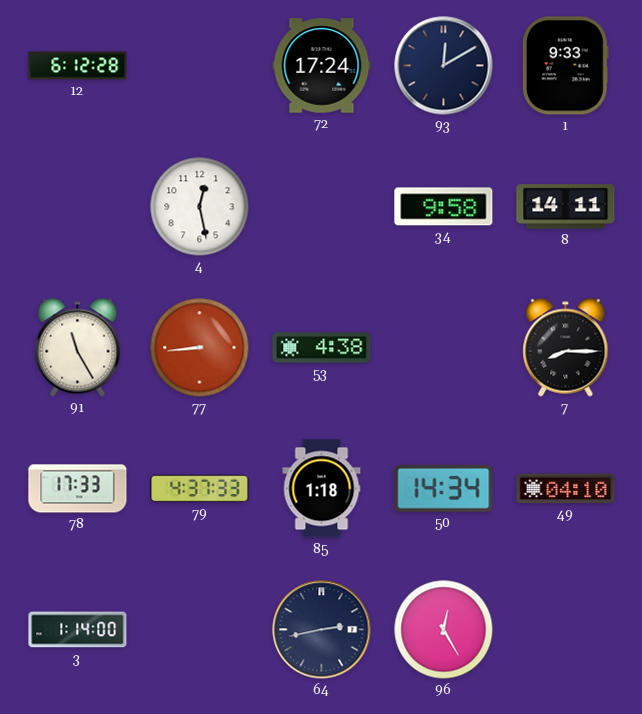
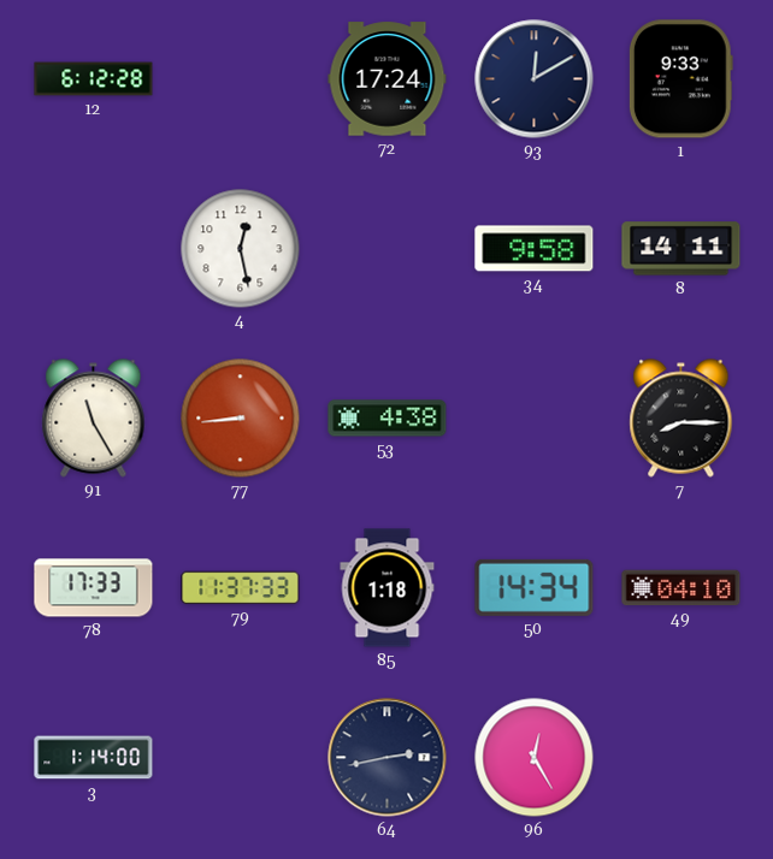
79: 4:37 -> 11:37 (241, 588)
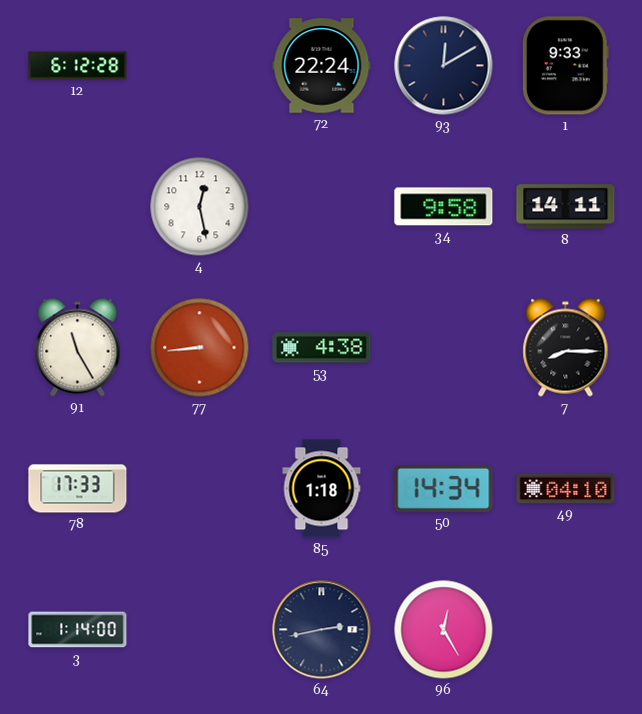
72: 17:24 -> 22:24 (322, 66)
79: 11:37 -> none (241, 588)
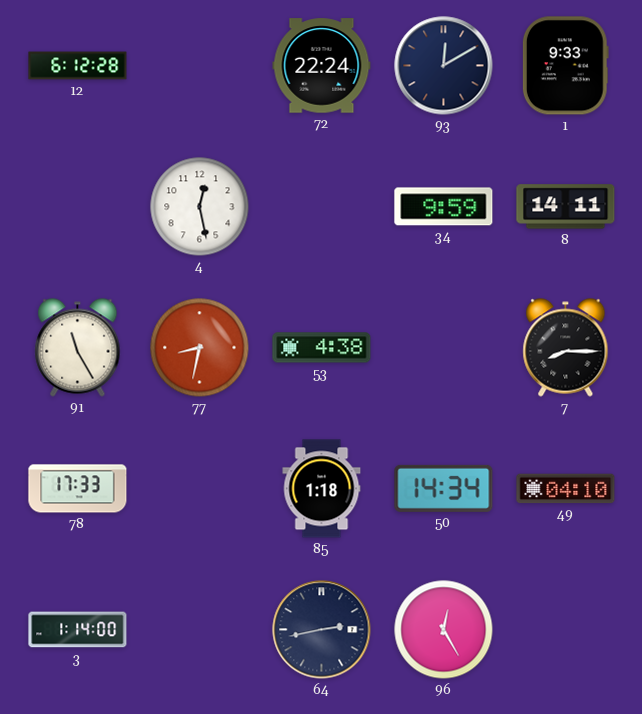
34: 9:58 -> 9:59 (444, 207)
77: 8:44 -> 8:32 (200, 348)
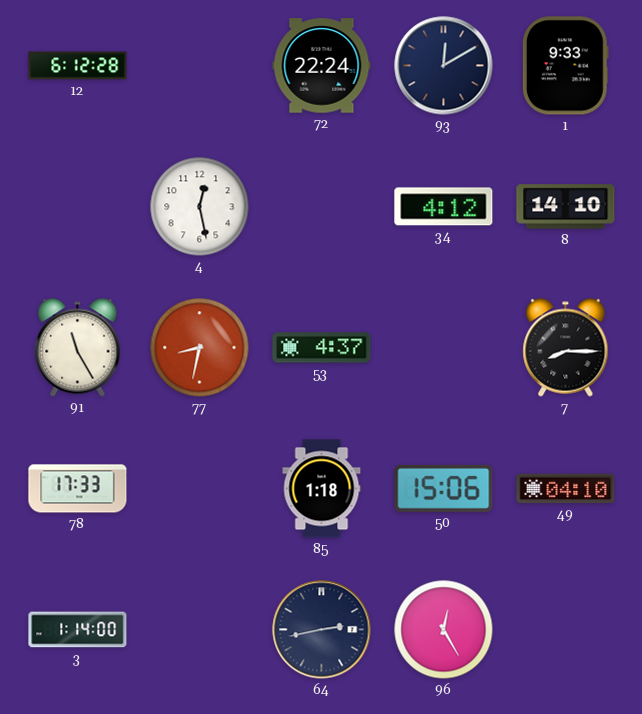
34: 9:59 -> 4:12 (444, 207)
8: 14:11 -> 14:10 (566, 207)
53: 4:38 -> 4:37 (322, 348)
50: 14:34 -> 15:06 (444, 488)
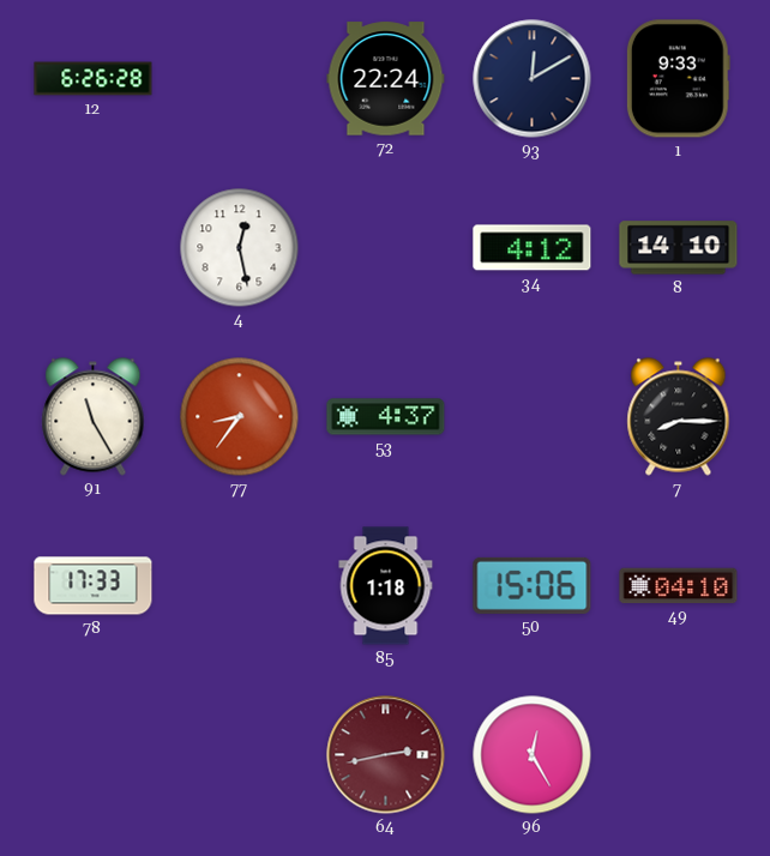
12: 6:12 -> 6:26 (94, 79)
77: 8:32 -> 8:36 (240, 417)
3: 1:14 -> none (78, 630)
64 dial: navy -> burgundy (386, 755)
